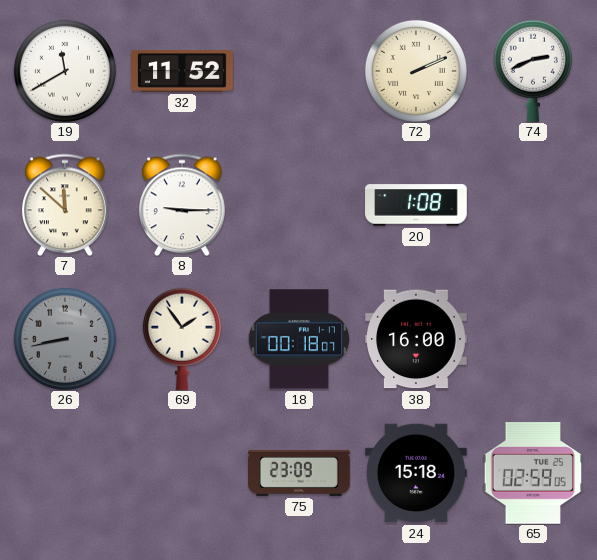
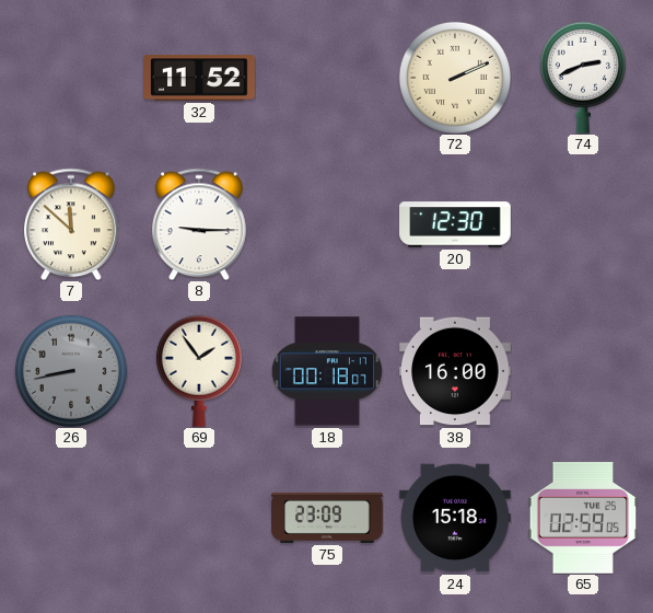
19: 11:40 -> none (65, 71)
20: 1:08 -> 12:30 (455, 224)
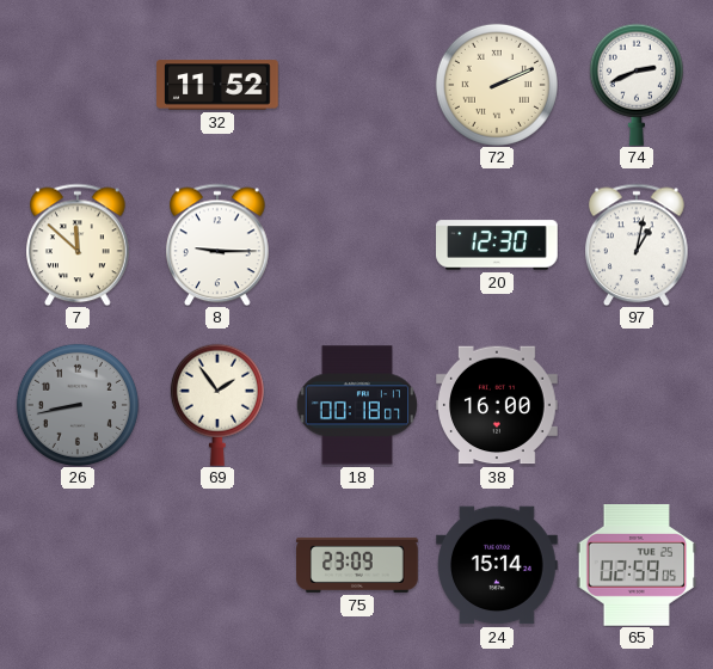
97: none -> 1:02 (638, 245)
24: 15:18 -> 15:14 (497, 565)
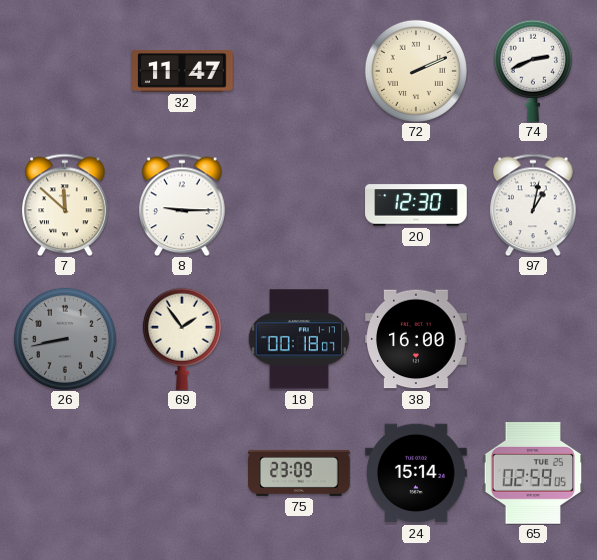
32: 11:52 -> 11:47 (182, 71)
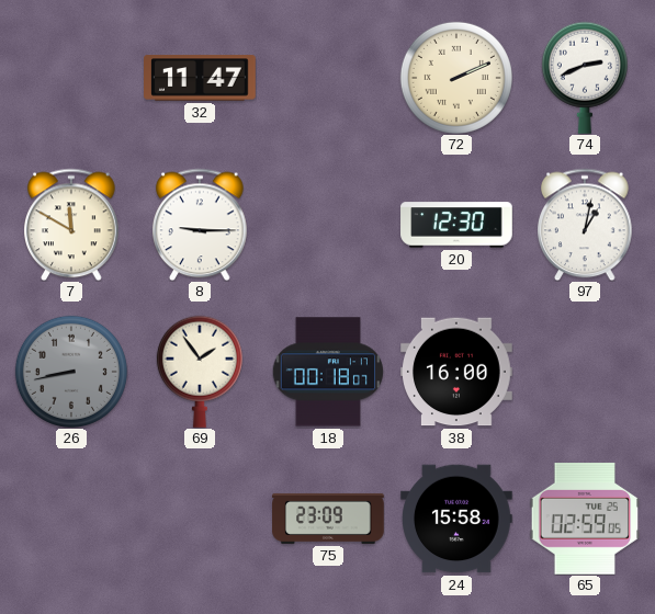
7: 11:52 -> 11:50 (72, 225)
24: 15:14 -> 15:58 (456, 519)
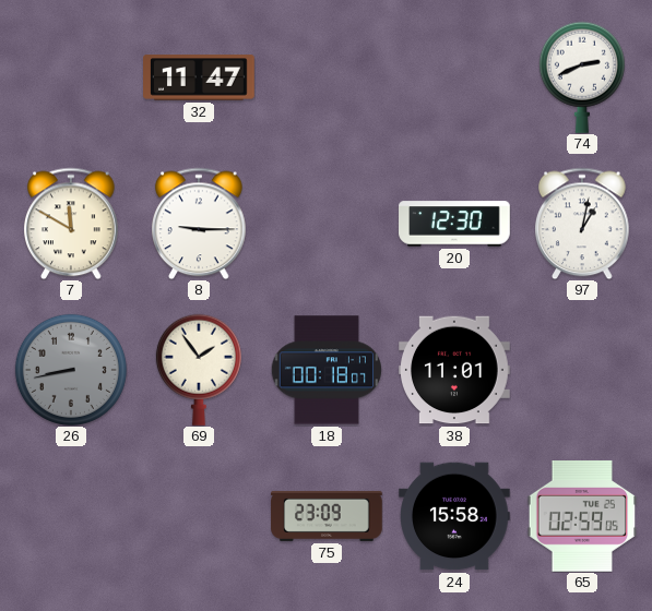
72: 2:11 -> none (456, 78)
38: 16:00 -> 11:01 (454, 370)
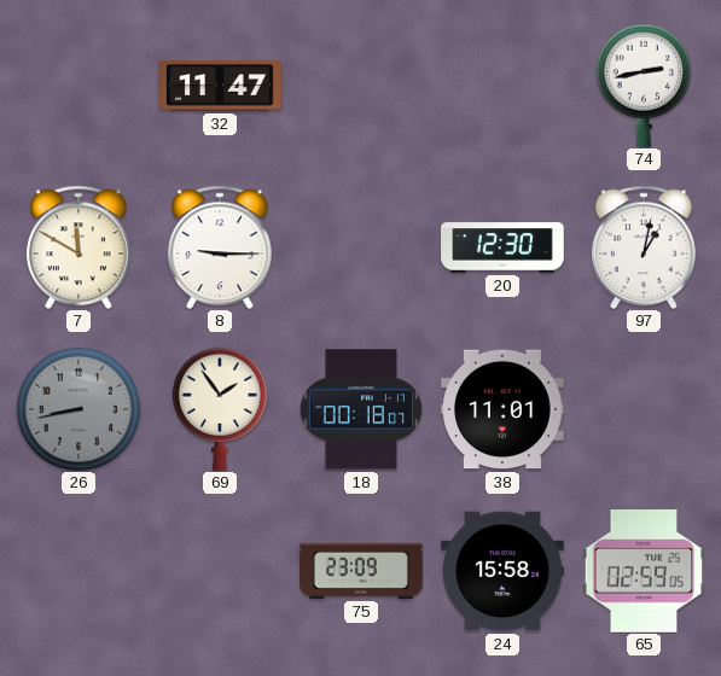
74: 2:41 -> 2:43 (644, 86)
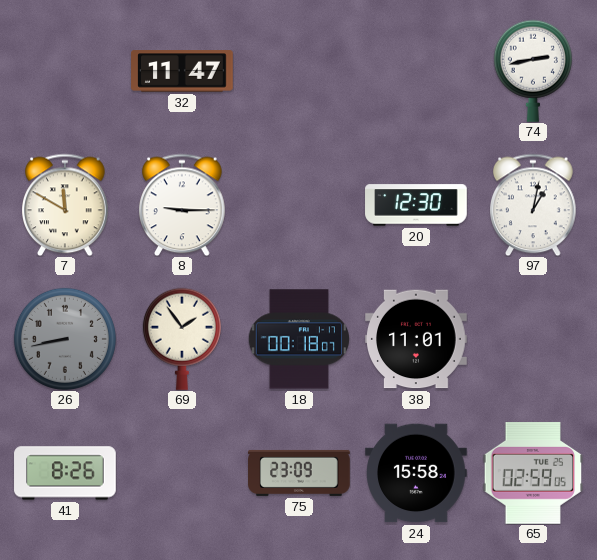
41: none -> 8:26 (65, 473)
